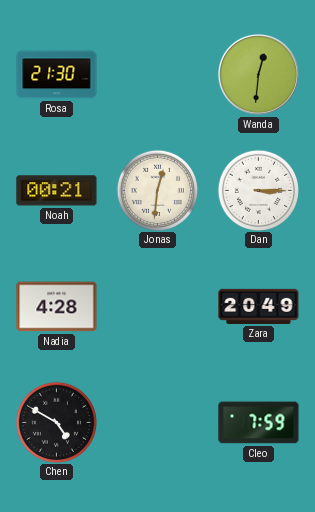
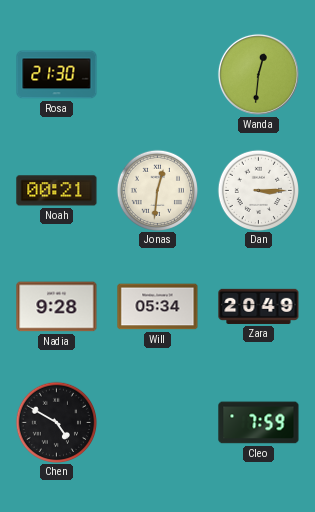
Nadia: 4:28 -> 9:28 (57, 307)
Will: none -> 05:34 (158, 307)
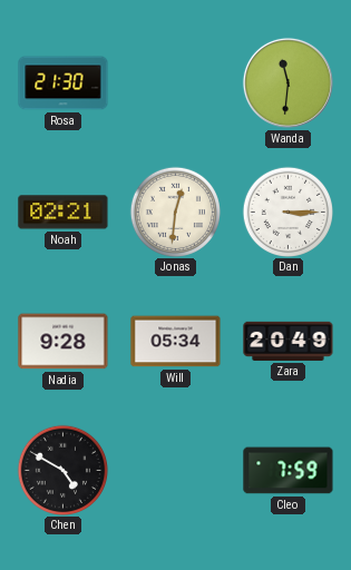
Wanda: 12:31 -> 11:31 (287, 82)
Noah: 00:21 -> 02:21 (64, 213)
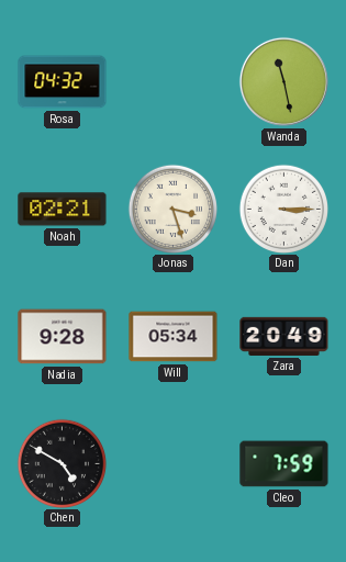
Rosa: 21:30 -> 04:32 (63, 82)
Wanda: 11:31 -> 11:28 (283, 81)
Jonas: 12:31 -> 3:27 (172, 209)
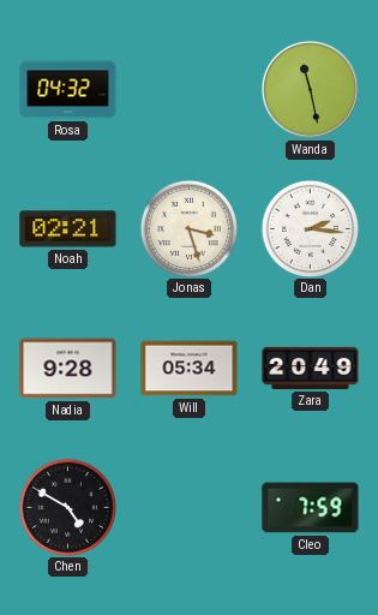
Dan: 3:15 -> 2:16 (310, 228)
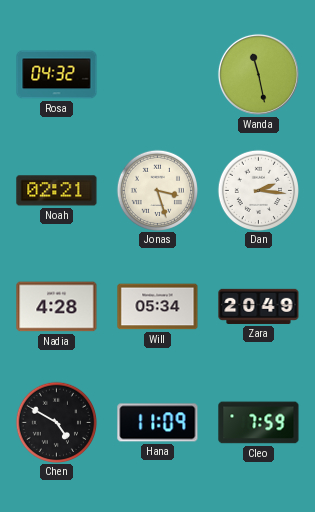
Nadia: 9:28 -> 4:28 (57, 307)
Hana: none -> 11:09 (158, 423)
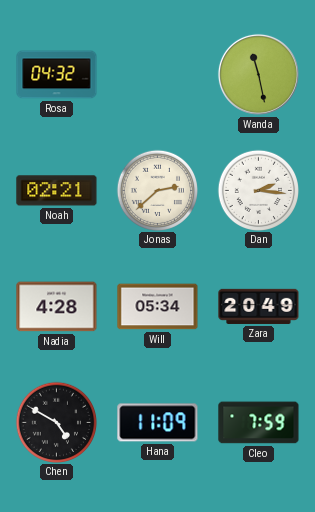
Jonas: 3:27 -> 2:38 (157, 190)
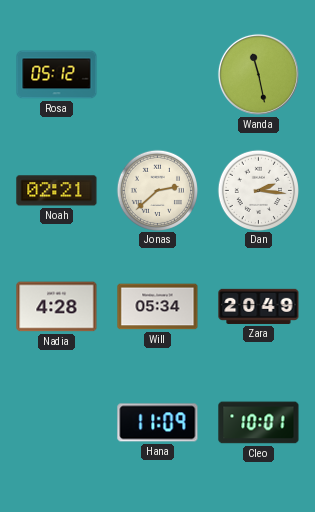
Rosa: 04:32 -> 05:12 (57, 75)
Chen: 4:50 -> none (56, 422)
Cleo: 7:59 -> 10:01 (259, 423)
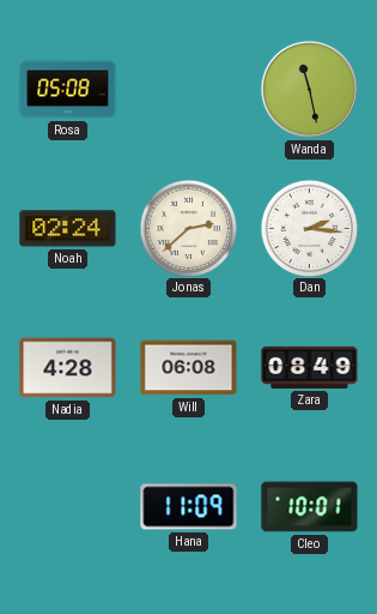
Rosa: 05:12 -> 05:08 (68, 90)
Noah: 02:21 -> 02:24 (68, 229)
Will: 05:34 -> 06:08 (189, 368)
Zara: 20:49 -> 08:49 (310, 367)
